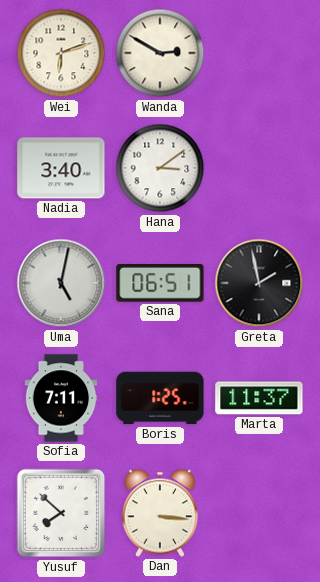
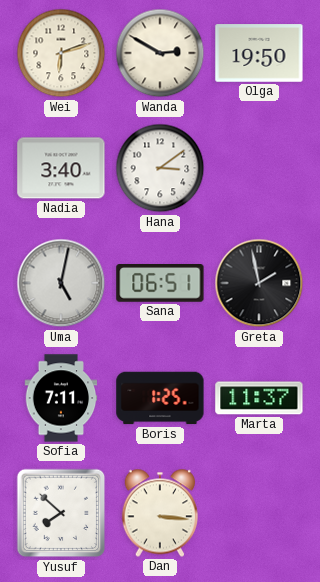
Olga: none -> 19:50 (259, 53)
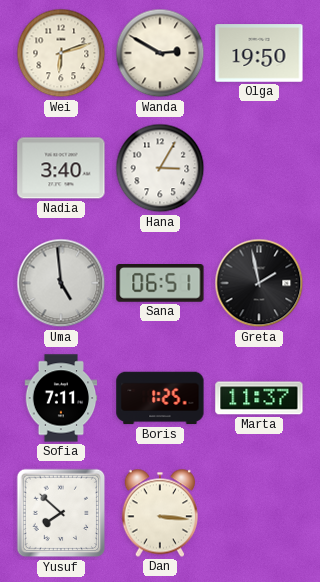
Hana: 3:09 -> 3:05 (160, 168)
Uma: 5:02 -> 4:59 (61, 283)
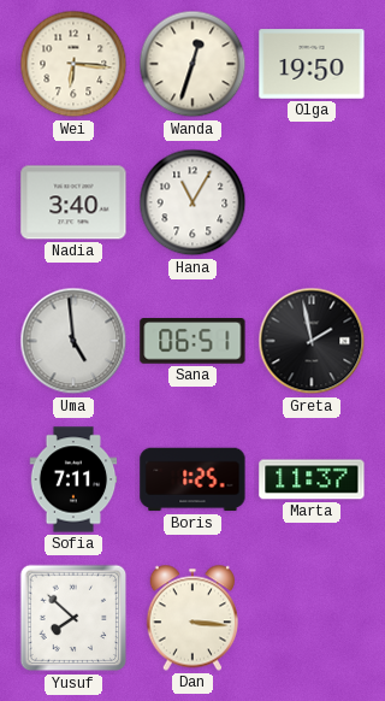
Wei: 6:12 -> 6:16 (73, 64)
Wanda: 2:50 -> 12:33 (192, 64)
Hana: 3:05 -> 11:05 (192, 202)
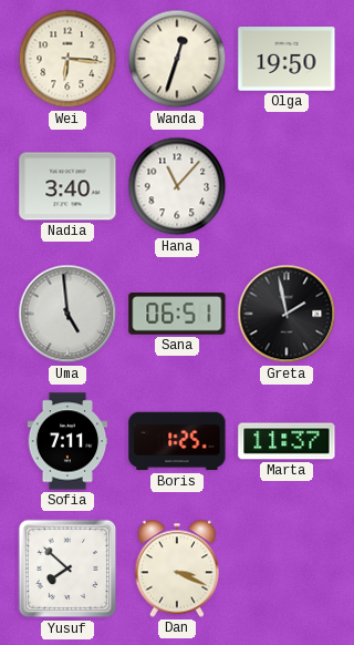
Hana: 11:05 -> 11:07 (177, 186)
Dan: 3:16 -> 3:19 (176, 569)
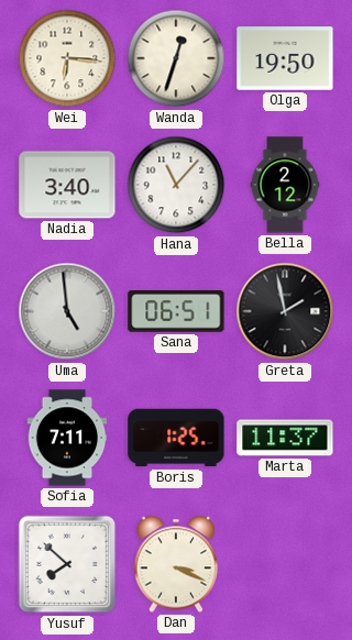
Bella: none -> 2:12 (285, 185)
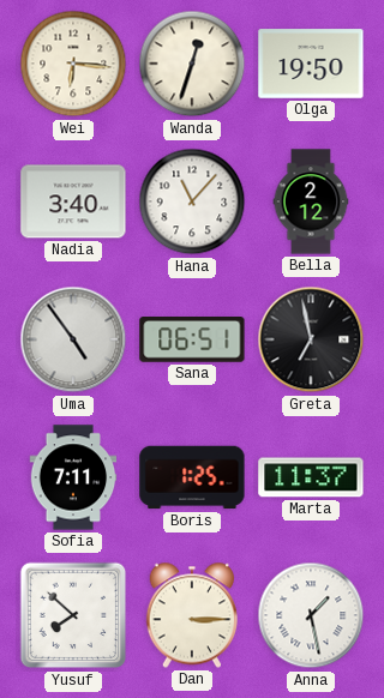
Uma: 4:59 -> 4:54 (73, 339)
Greta: 1:58 -> 6:58 (311, 339)
Dan: 3:19 -> 3:15 (191, 615)
Anna: none -> 1:28 (311, 615)
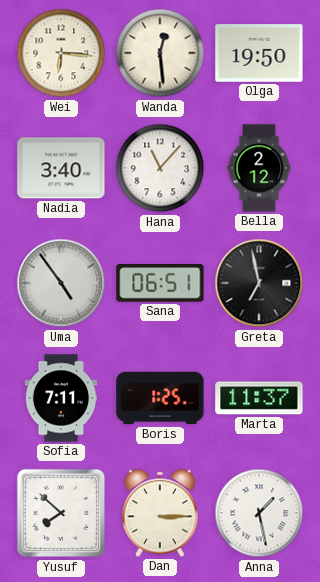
Wanda: 12:33 -> 12:29 (160, 53)
